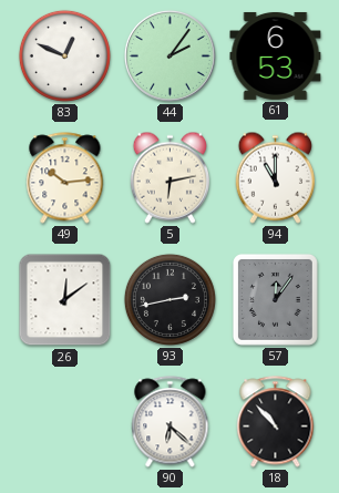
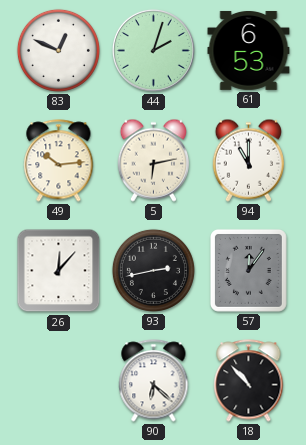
44: 2:06 -> 2:03 (153, 50)
26: 12:09 -> 12:07 (59, 271)
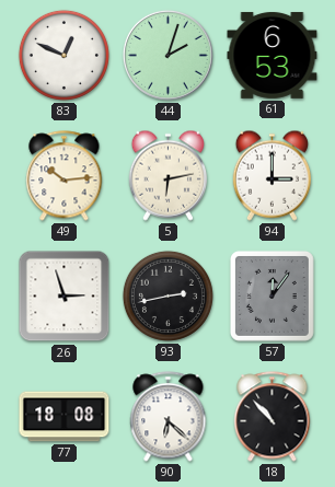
94: 11:00 -> 3:00 (272, 175)
26: 12:07 -> 2:57 (65, 297)
77: none -> 18:08 (65, 417)
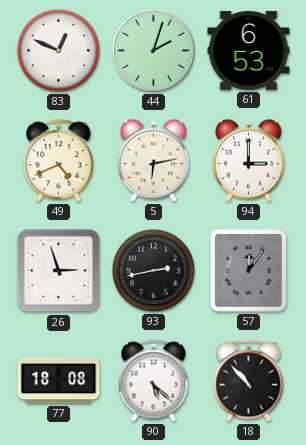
49: 10:14 -> 4:41 (59, 161)
90: 6:22 -> 5:22 (154, 381)
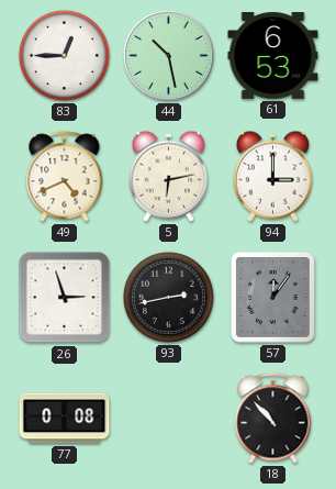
83: 12:49 -> 12:45 (64, 55)
44: 2:03 -> 10:28 (168, 55)
77: 18:08 -> 0:08 (65, 419)
90: 5:22 -> none (154, 381)
